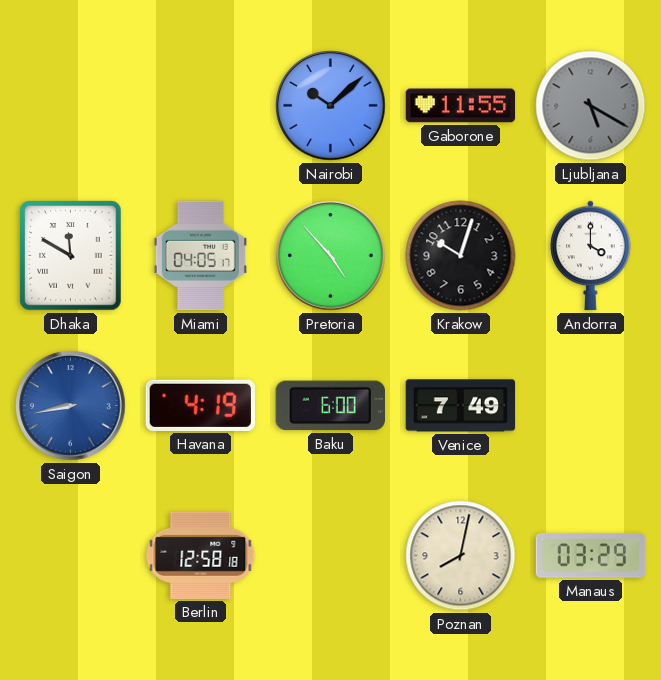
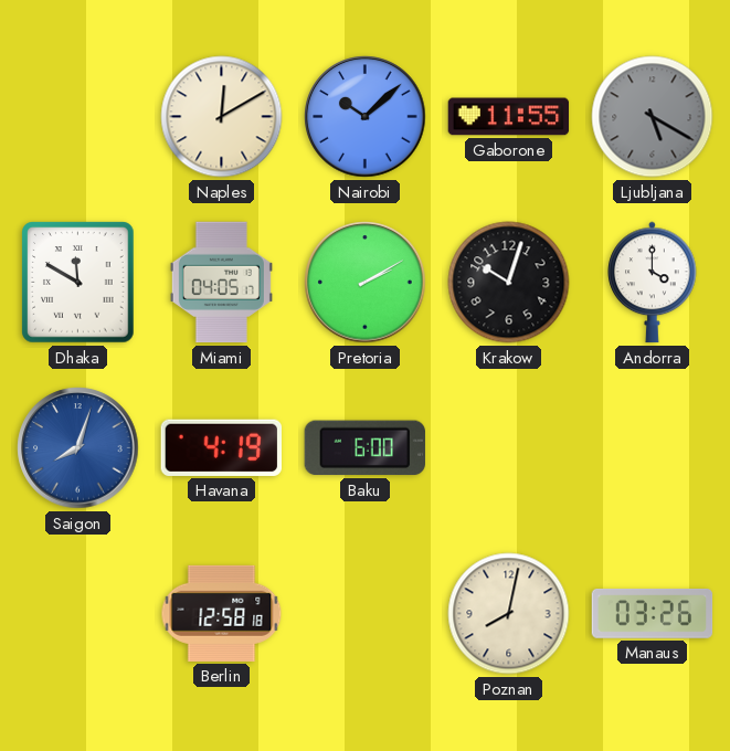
Naples: none -> 12:10 (222, 117)
Pretoria: 4:53 -> 2:10 (366, 283)
Saigon: 8:43 -> 8:03 (78, 448)
Venice: 7:49 -> none (461, 406)
Manaus: 03:29 -> 03:26 (653, 614)
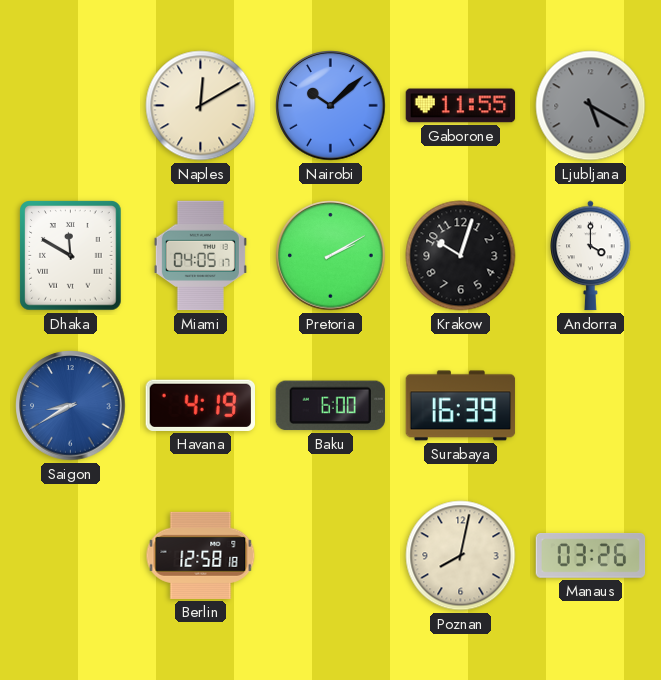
Saigon: 8:03 -> 8:40 (71, 406)
Surabaya: none -> 16:39 (461, 406)
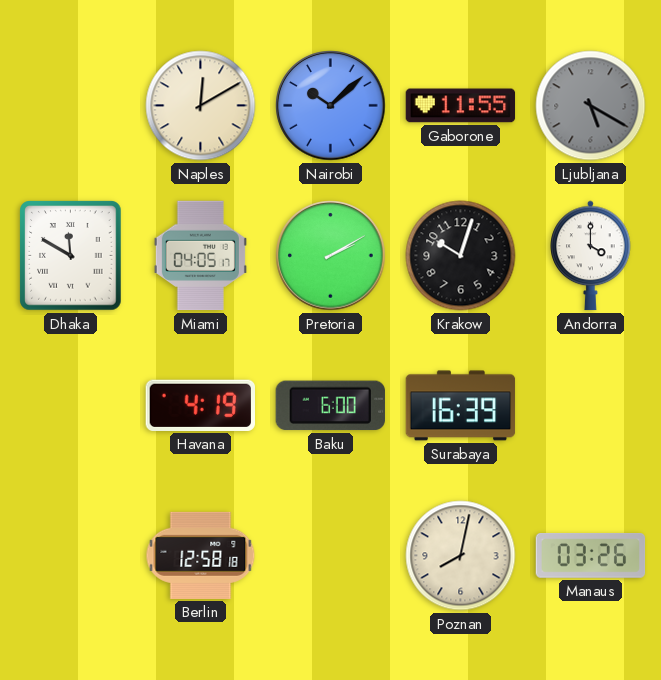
Saigon: 8:40 -> none (71, 406)
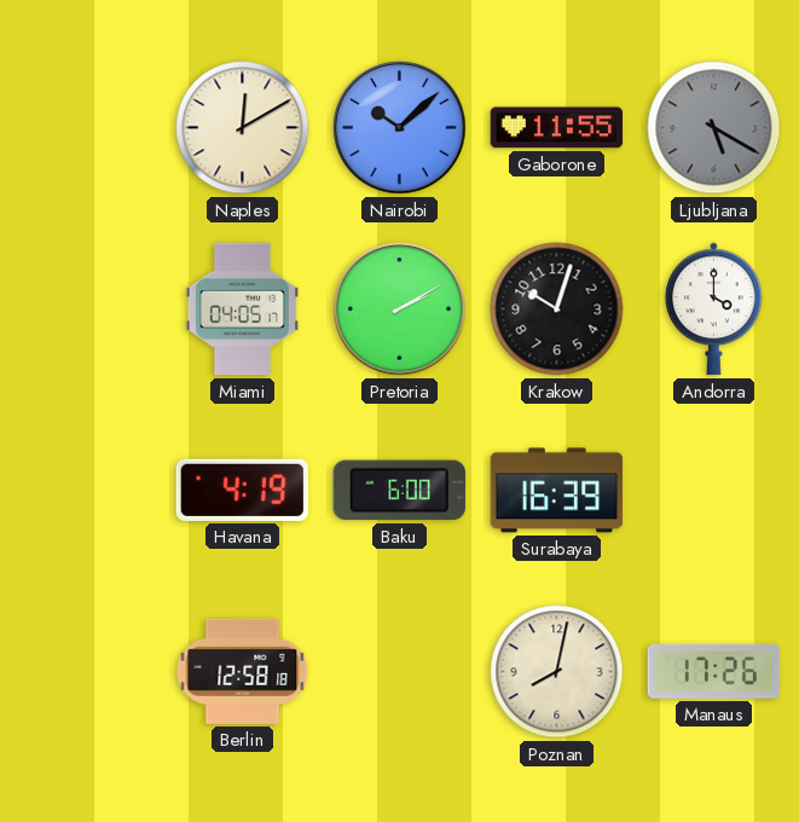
Dhaka: 11:50 -> none (71, 256)
Manaus: 03:26 -> 17:26 (714, 672)
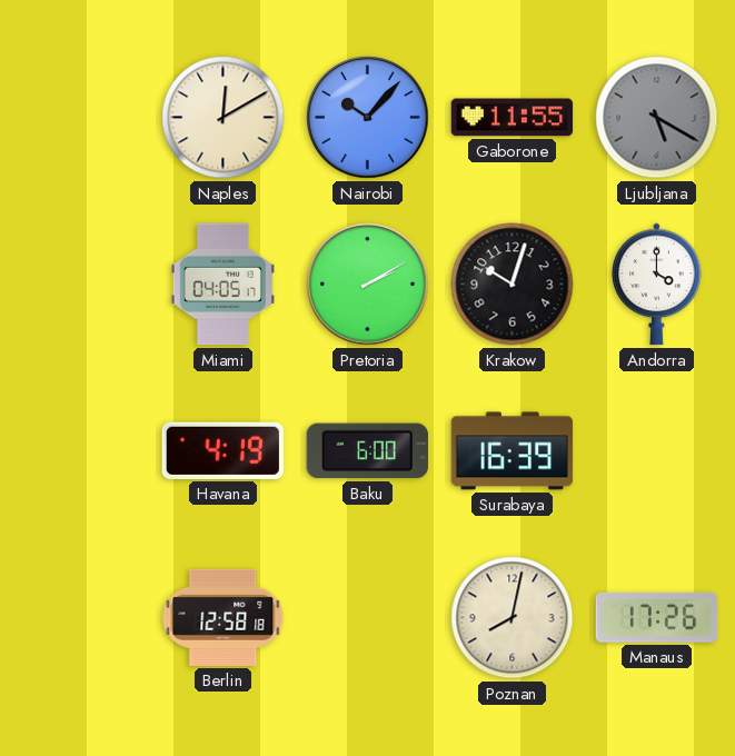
Nairobi: 10:08 -> 10:07 (368, 118)
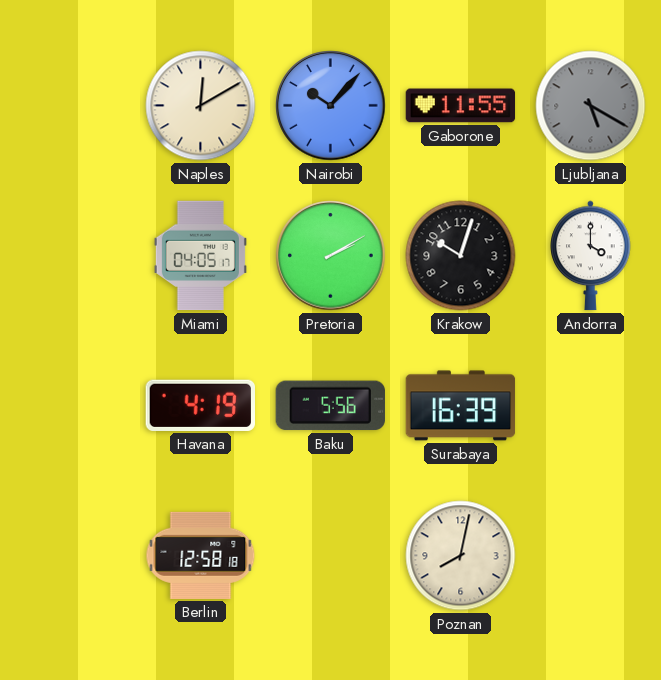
Baku: 6:00 -> 5:56 (330, 406)
Manaus: 17:26 -> none (657, 618)
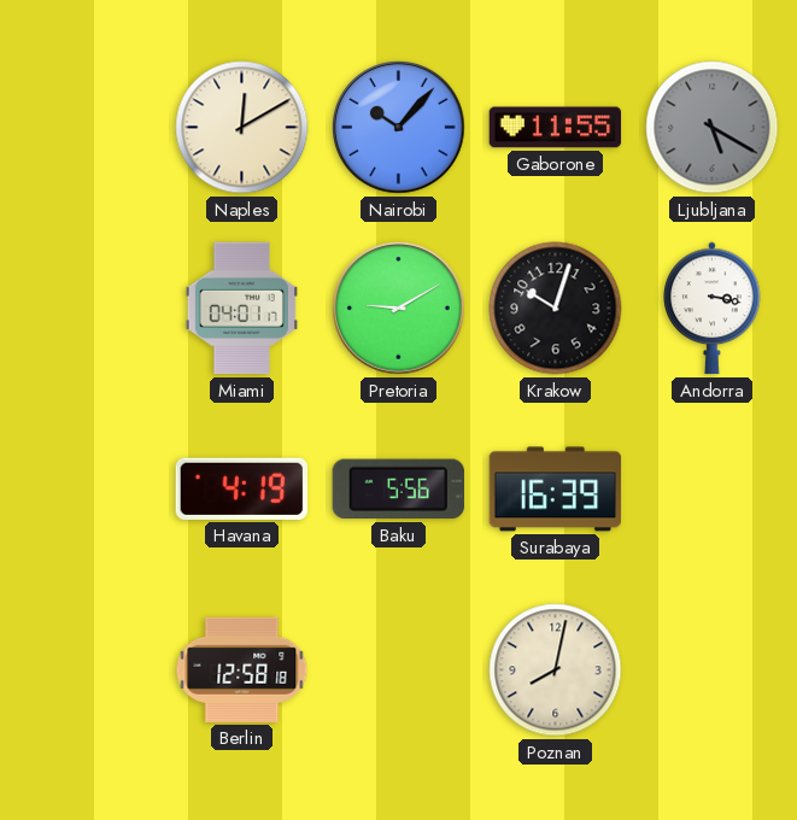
Miami: 04:05 -> 04:01 (241, 309)
Pretoria: 2:10 -> 9:10 (399, 309)
Andorra: 4:00 -> 3:17 (713, 309)
